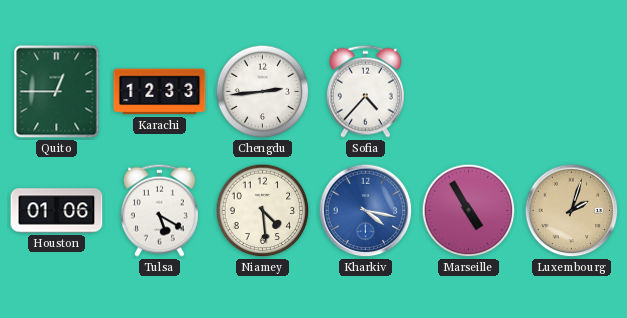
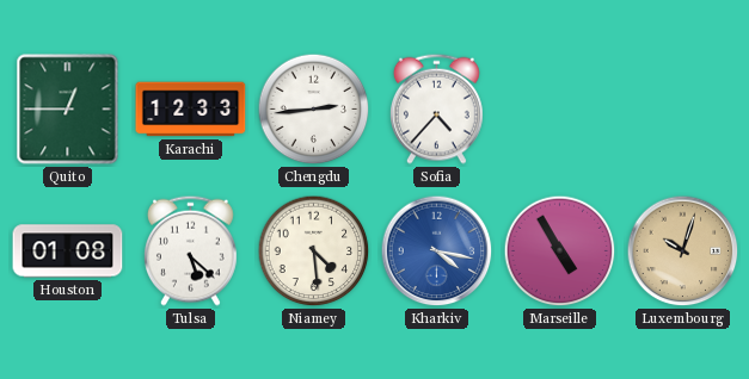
Houston: 01:06 -> 01:08 (68, 251)
Tulsa: 5:20 -> 5:22 (190, 250)
Luxembourg: 2:03 -> 10:03 (683, 251)
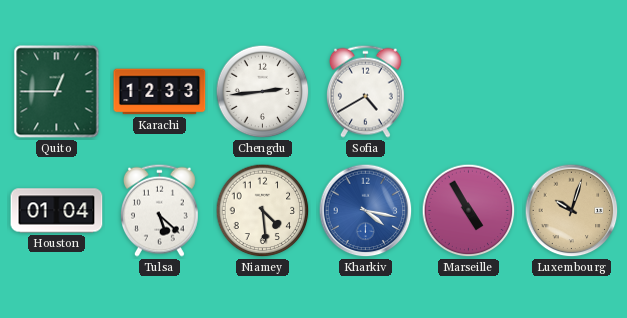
Sofia: 4:37 -> 4:40 (365, 91)
Houston: 01:08 -> 01:04 (57, 211)
